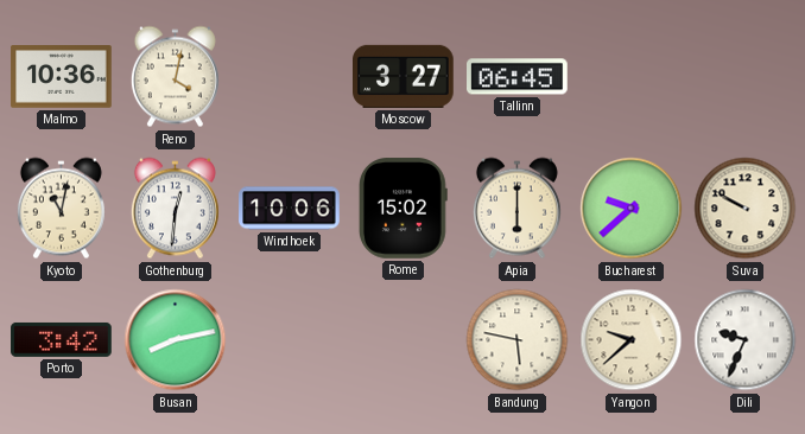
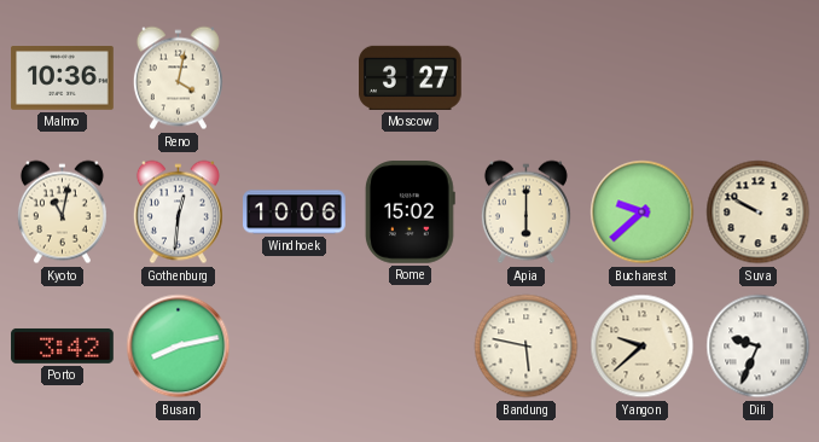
Tallinn: 06:45 -> none (518, 77)
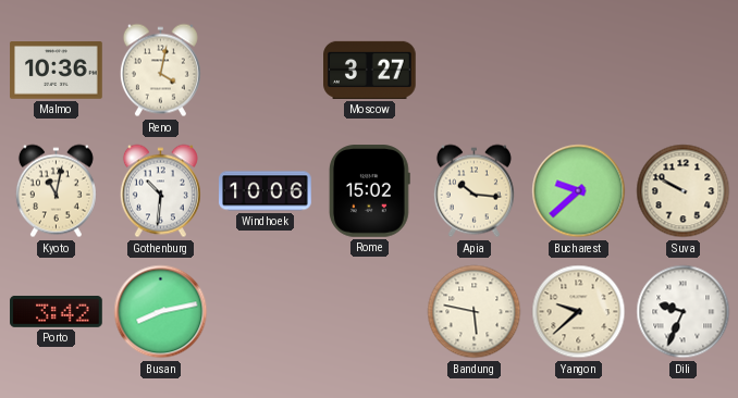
Gothenburg: 12:31 -> 10:31 (160, 191)
Apia: 6:00 -> 10:16 (473, 191)
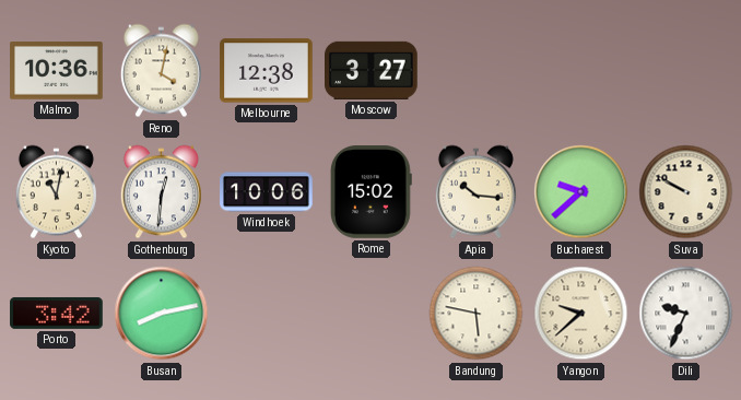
Melbourne: none -> 12:38 (267, 71)
Gothenburg: 10:31 -> 12:31 (161, 192)
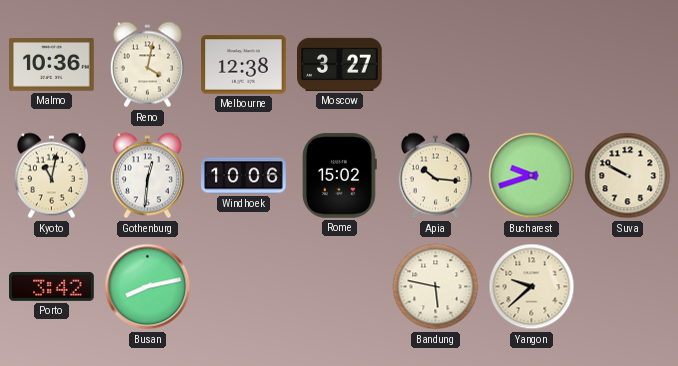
Bucharest: 9:38 -> 9:42 (532, 176)
Dili: 9:34 -> none (686, 314)
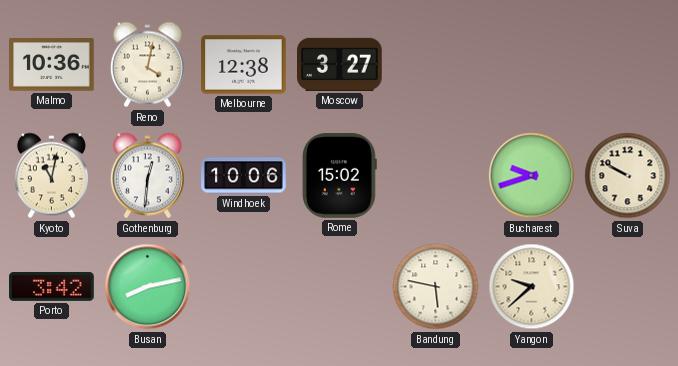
Apia: 10:16 -> none (435, 176)
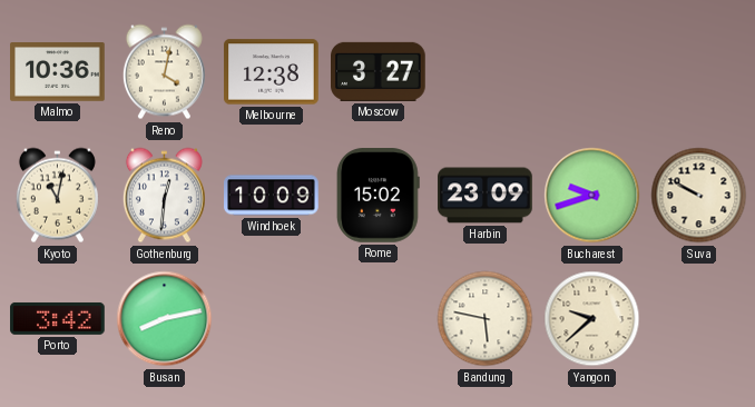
Windhoek: 10:06 -> 10:09 (272, 196)
Harbin: none -> 23:09 (486, 196)
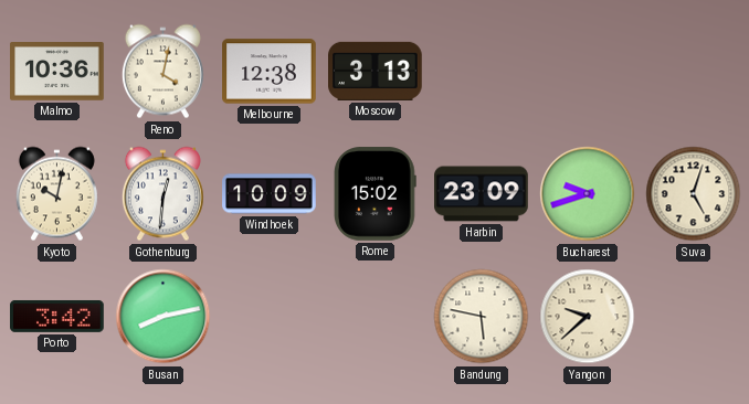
Moscow: 3:27 -> 3:13 (376, 71)
Kyoto: 11:02 -> 10:02 (56, 194)
Suva: 9:50 -> 5:03 (694, 194)
